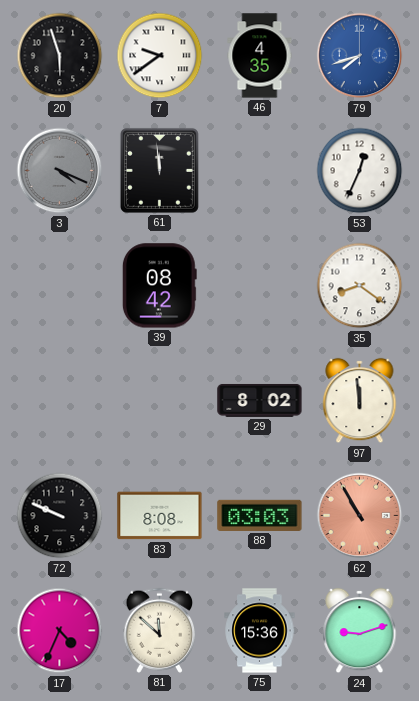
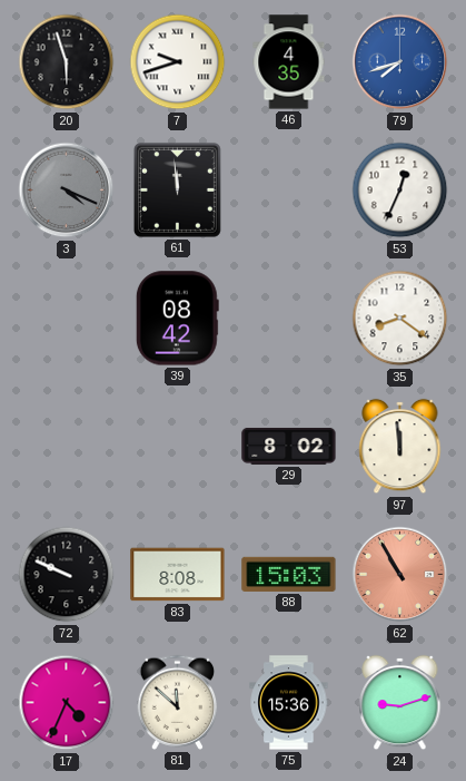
7: 9:39 -> 9:42 (178, 62)
88: 03:03 -> 15:03 (289, 574)
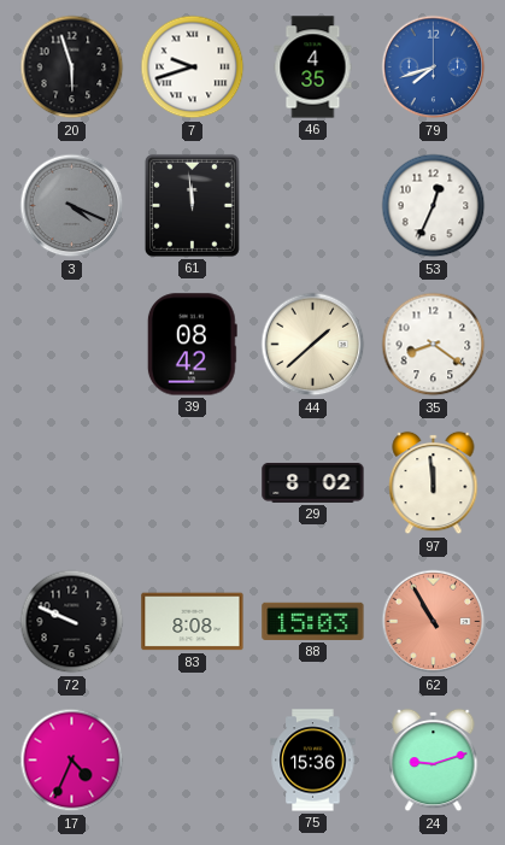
44: none -> 1:38 (313, 345)
81: 11:52 -> none (178, 702)
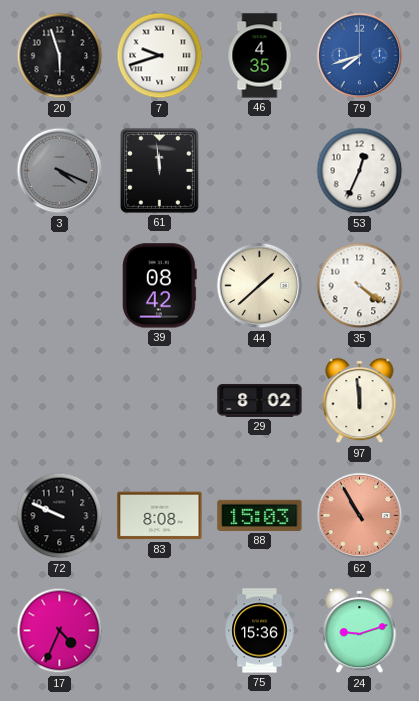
35: 8:21 -> 4:21 (360, 286)
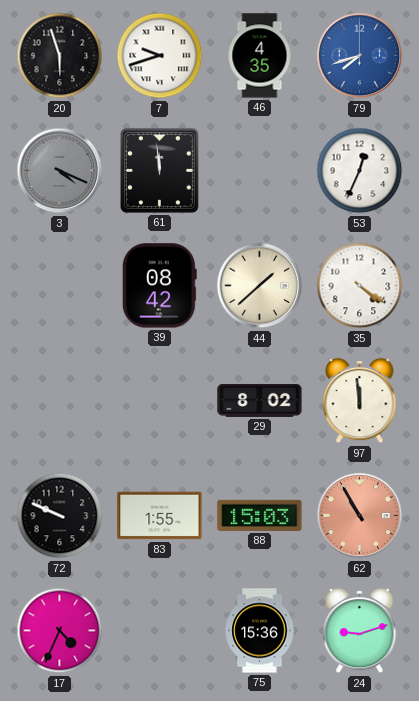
83: 8:08 -> 1:55 (160, 516)
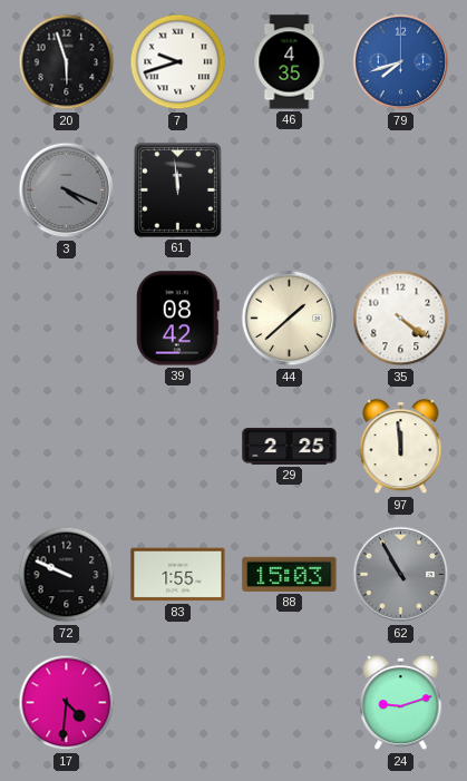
53: 12:34 -> none (360, 171)
29: 8:02 -> 2:25 (290, 446)
62 dial: salmon -> grey (401, 575)
17: 4:34 -> 4:31 (67, 703)
75: 15:36 -> none (260, 631)
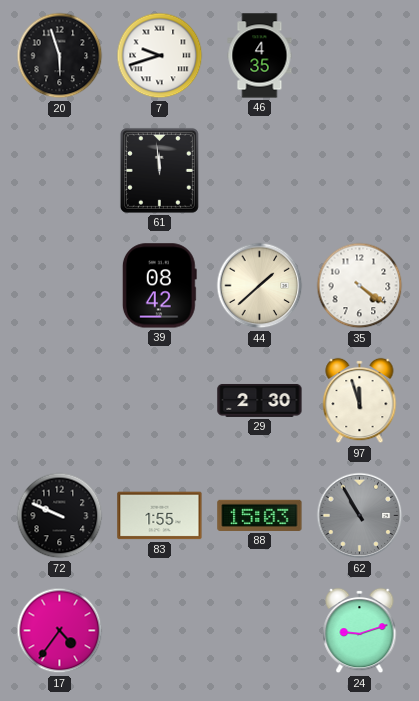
79: 7:42 -> none (401, 62)
3: 4:19 -> none (67, 191)
29: 2:25 -> 2:30 (260, 400)
97: 11:59 -> 11:57 (360, 401)
17: 4:31 -> 4:36 (60, 631)
